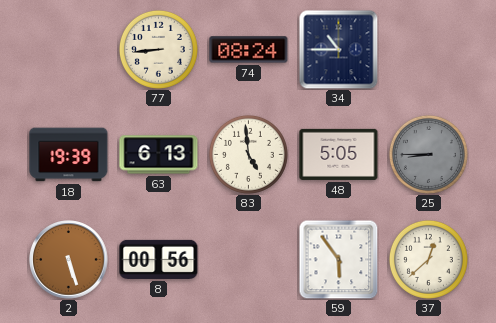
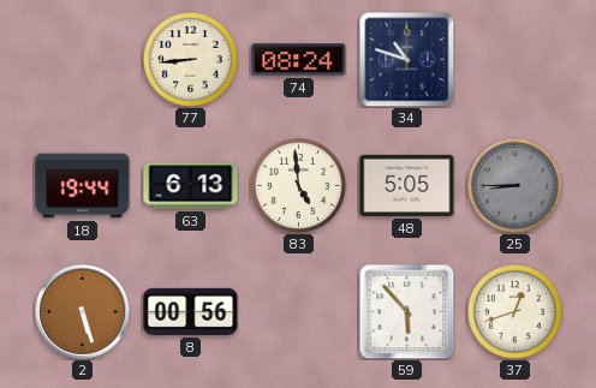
34: 10:45 -> 10:48 (406, 59)
18: 19:39 -> 19:44 (83, 186)
59: 5:54 -> 5:53 (406, 311)
37: 12:38 -> 12:42 (514, 311)
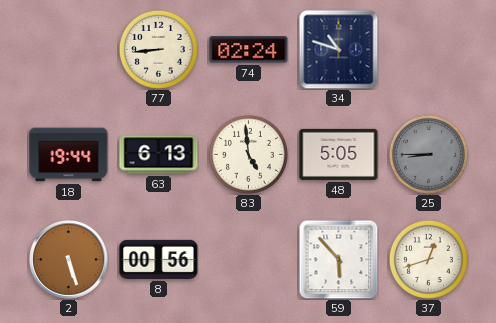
74: 08:24 -> 02:24 (249, 50)
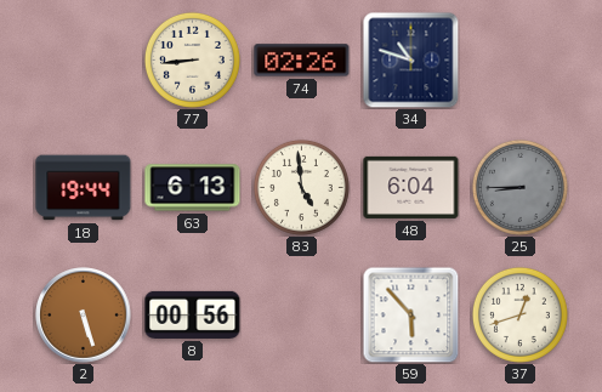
74: 02:24 -> 02:26 (302, 61)
48: 5:05 -> 6:04 (411, 187)
